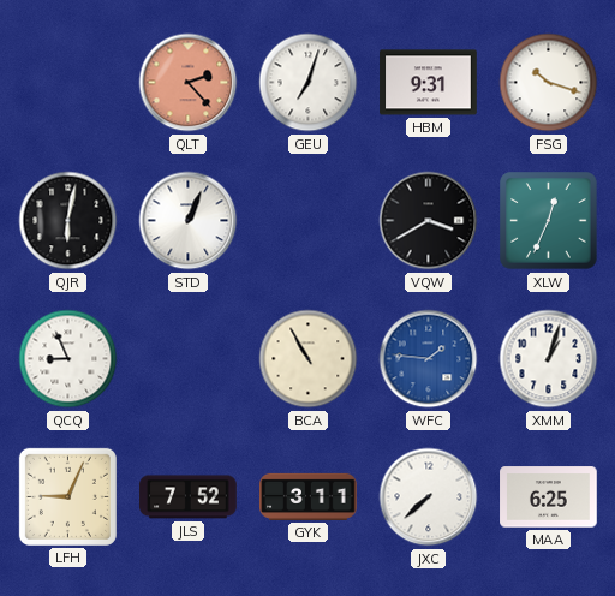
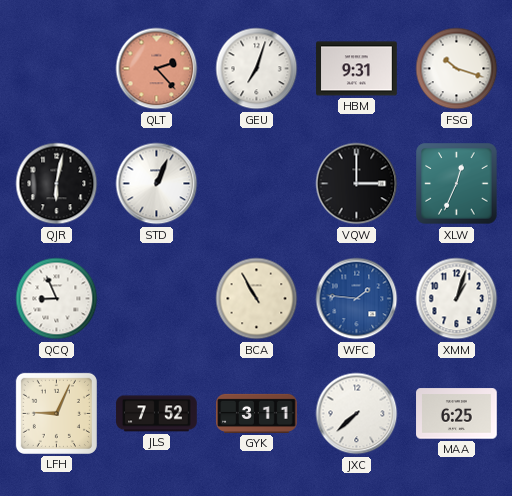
VQW: 3:40 -> 3:00 (357, 184)
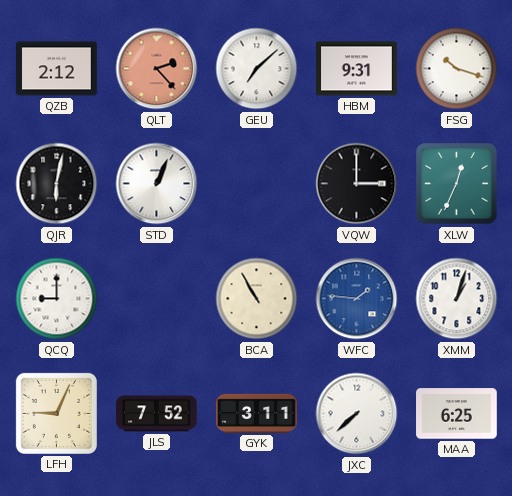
QZB: none -> 2:12 (57, 69)
GEU: 7:03 -> 7:08 (257, 69)
QCQ: 8:56 -> 9:00 (57, 299)
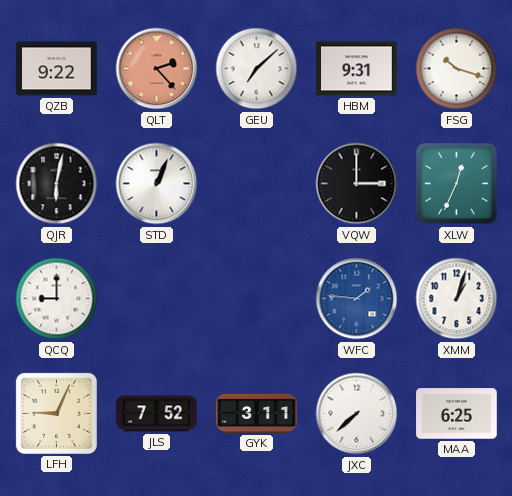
QZB: 2:12 -> 9:22 (57, 69)
BCA: 10:55 -> none (257, 299)
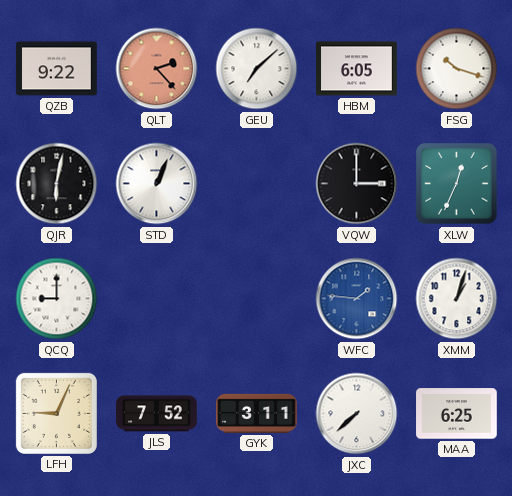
HBM: 9:31 -> 6:05 (357, 69)
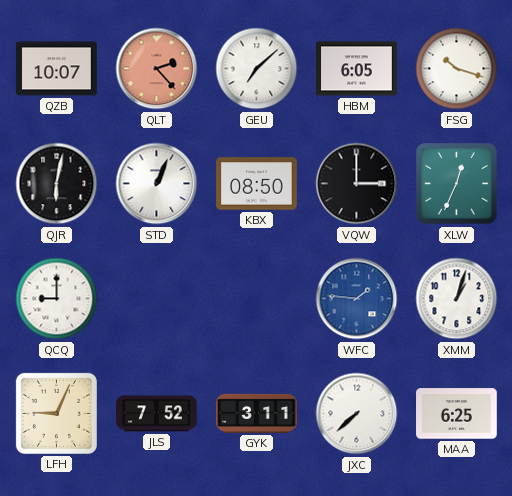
QZB: 9:22 -> 10:07 (57, 69)
KBX: none -> 08:50 (257, 184)
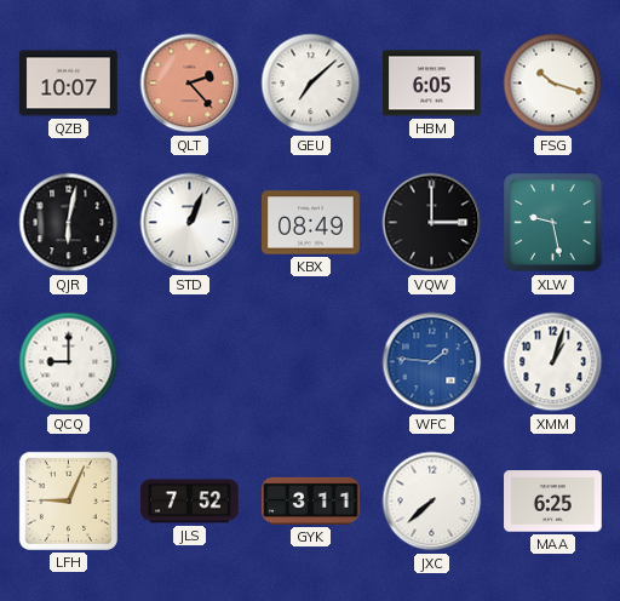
KBX: 08:50 -> 08:49 (311, 223)
XLW: 12:34 -> 9:28 (553, 223)
